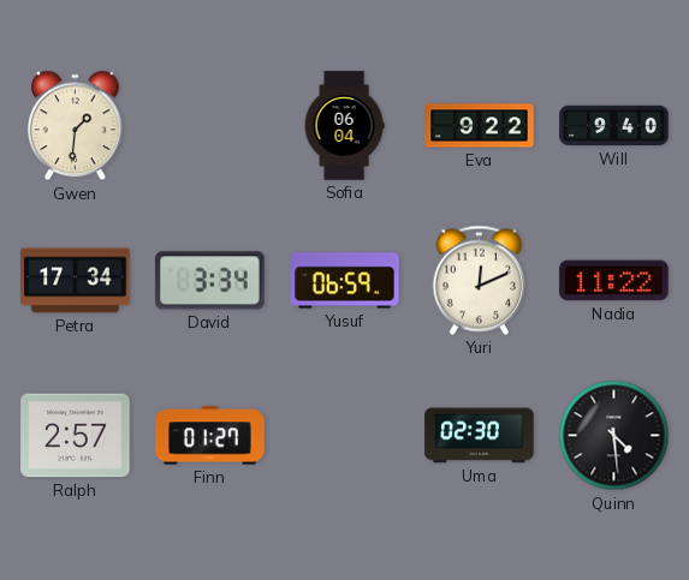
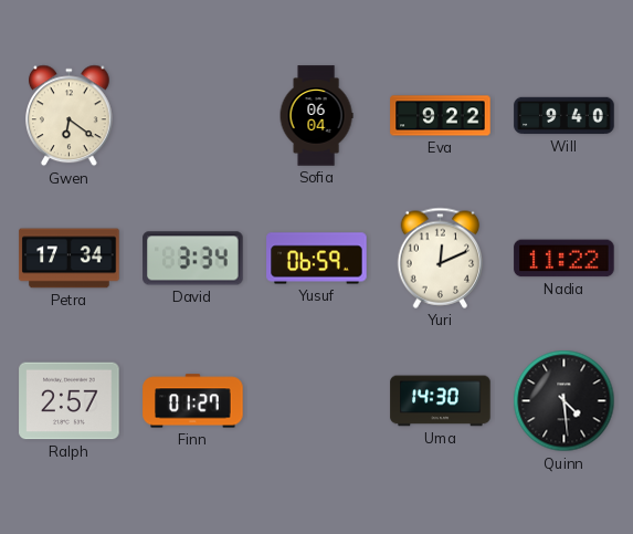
Gwen: 1:31 -> 6:21 (70, 116)
Uma: 02:30 -> 14:30 (441, 401)
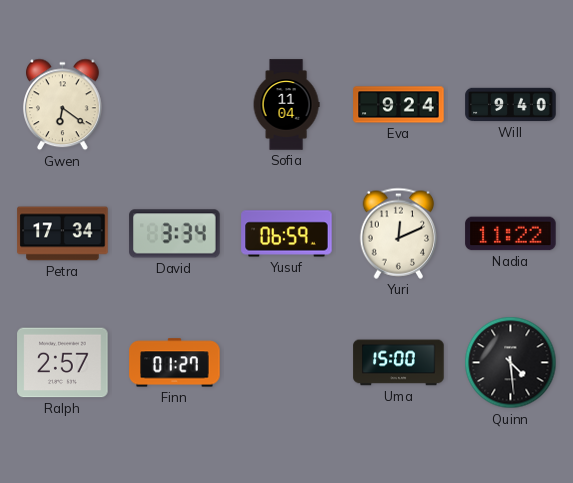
Sofia: 06:04 -> 11:04 (286, 105)
Eva: 9:22 -> 9:24 (399, 105)
Uma: 14:30 -> 15:00 (399, 363)
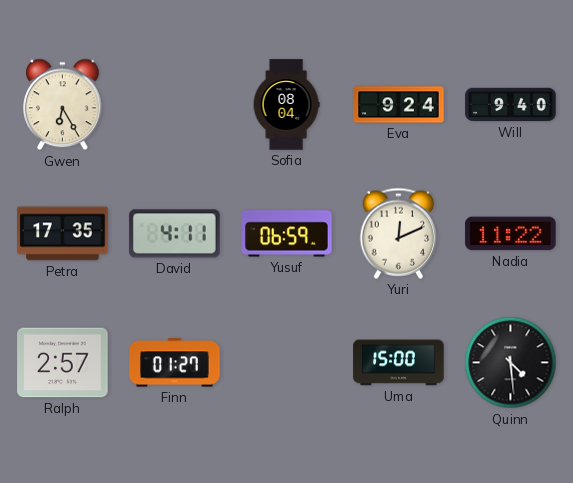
Gwen: 6:21 -> 6:25 (63, 105)
Sofia: 11:04 -> 08:04 (286, 105)
Petra: 17:34 -> 17:35 (63, 234)
David: 3:34 -> 4:11 (175, 234)
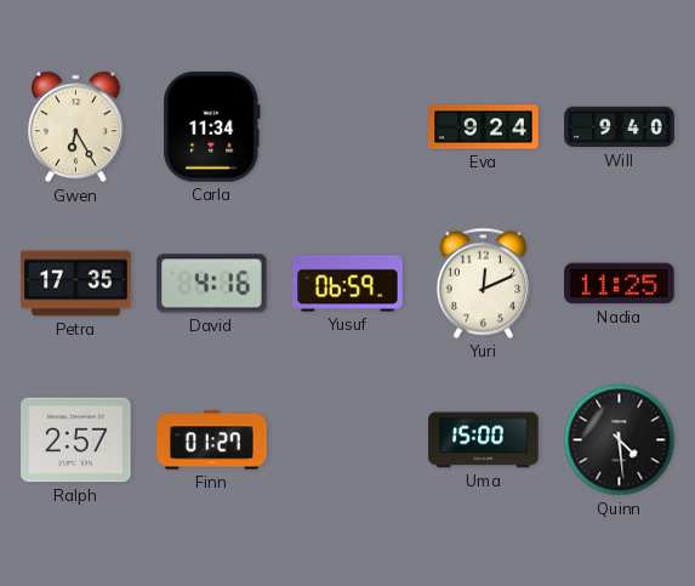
Carla: none -> 11:34 (212, 127)
Sofia: 08:04 -> none (286, 105)
David: 4:11 -> 4:16 (212, 284)
Nadia: 11:22 -> 11:25 (620, 284)
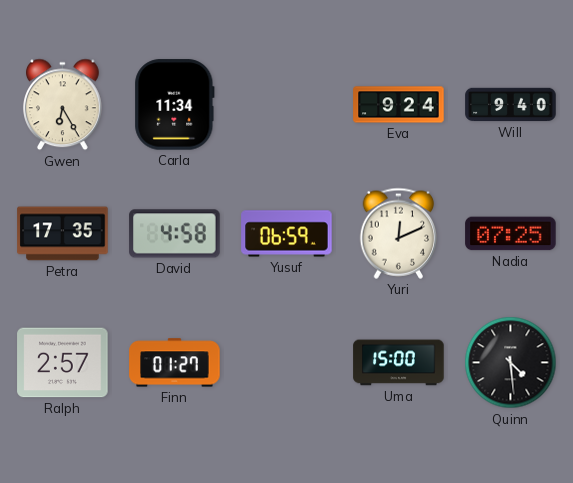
David: 4:16 -> 4:58 (175, 234)
Nadia: 11:25 -> 07:25 (511, 234)
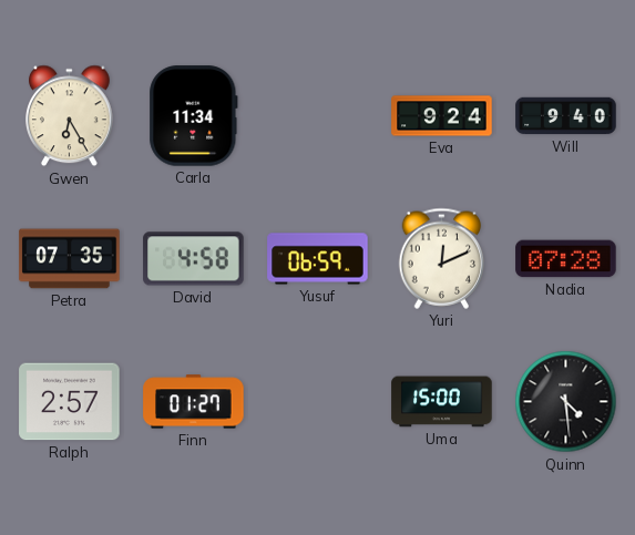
Petra: 17:35 -> 07:35 (70, 259)
Nadia: 07:25 -> 07:28 (566, 259)
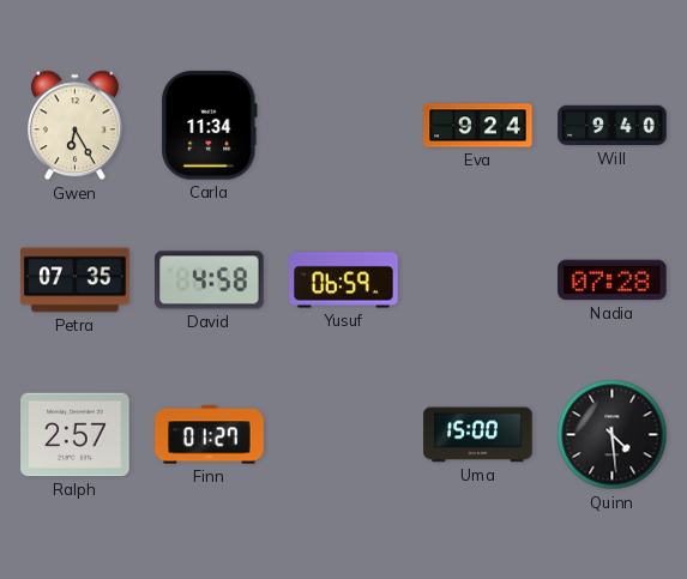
Yuri: 12:11 -> none (442, 258)
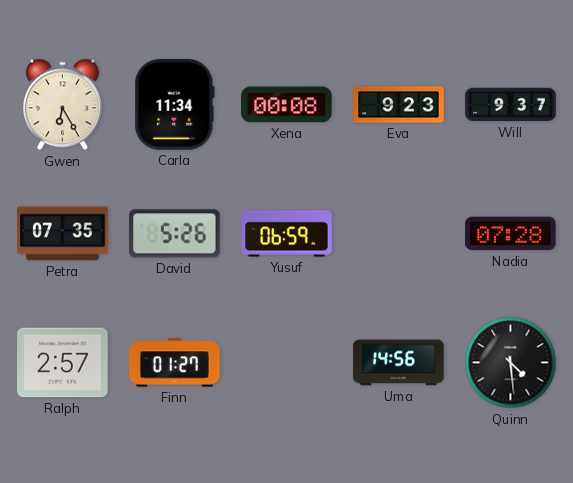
Xena: none -> 00:08 (287, 105)
Eva: 9:24 -> 9:23 (399, 105)
Will: 9:40 -> 9:37 (511, 105)
David: 4:58 -> 5:26 (175, 234)
Uma: 15:00 -> 14:56 (399, 363)
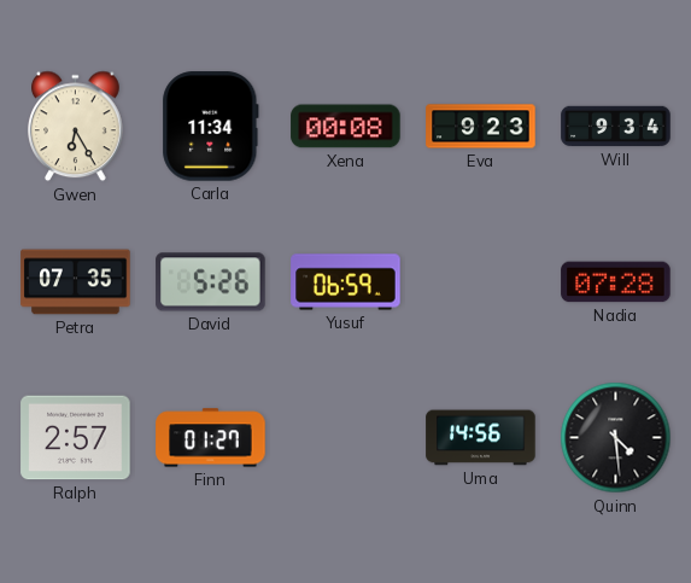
Will: 9:37 -> 9:34 (616, 127)
